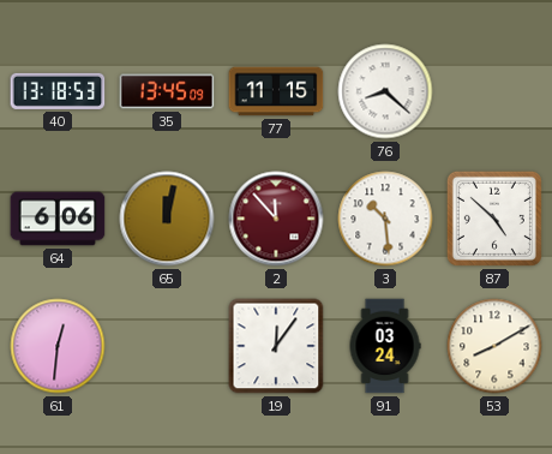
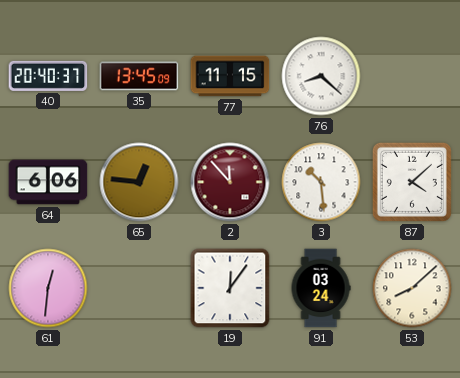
40: 13:18 -> 20:40 (48, 76)
65: 12:02 -> 12:46 (139, 182)
87: 4:52 -> 4:08 (412, 182)
53: 8:10 -> 8:08 (412, 288)
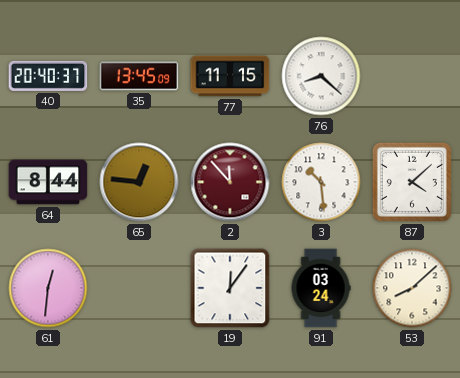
64: 6:06 -> 8:44 (48, 182)
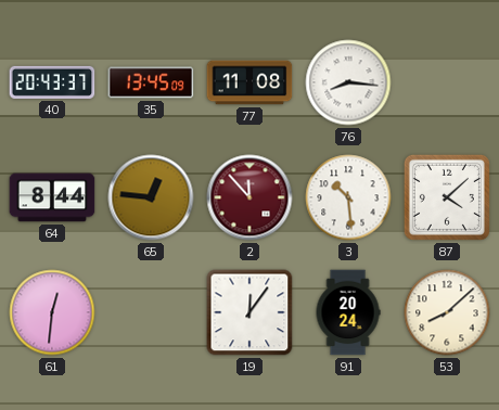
40: 20:40 -> 20:43 (52, 82)
77: 11:15 -> 11:08 (250, 82)
76: 8:22 -> 8:16 (348, 82)
91: 03:24 -> 20:24 (348, 312)
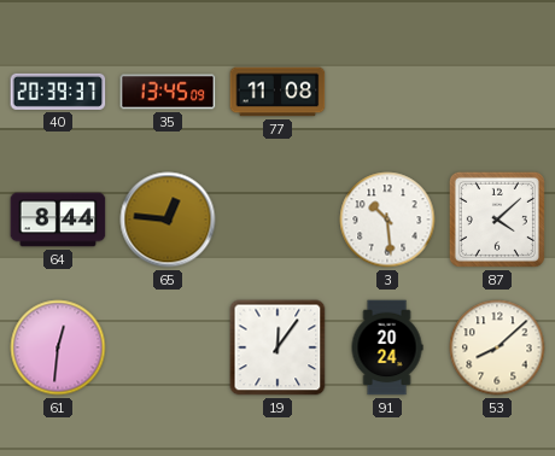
40: 20:43 -> 20:39 (58, 92)
76: 8:16 -> none (348, 82)
2: 11:53 -> none (250, 197)
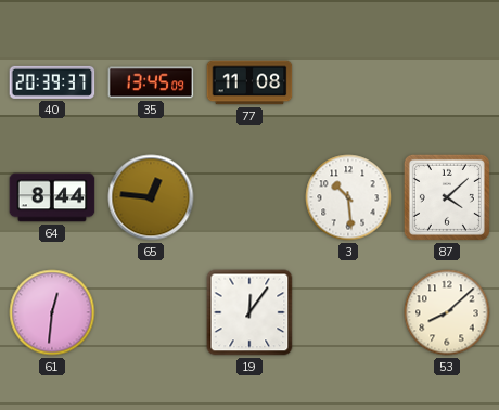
91: 20:24 -> none (387, 347)
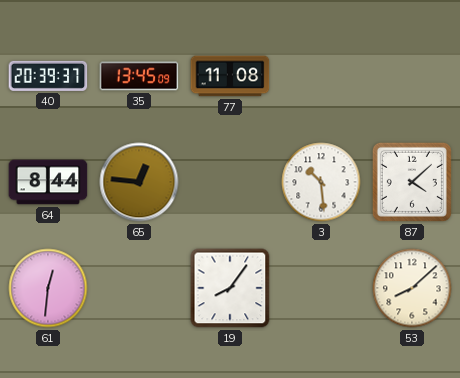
19: 12:06 -> 8:06 (230, 288)
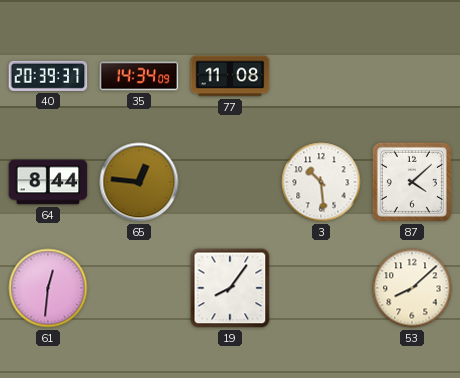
35: 13:45 -> 14:34 (139, 76)
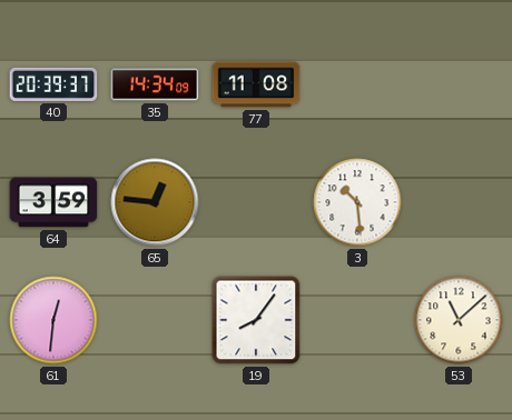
64: 8:44 -> 3:59 (53, 202)
87: 4:08 -> none (412, 182)
53: 8:08 -> 11:08 (459, 320)
